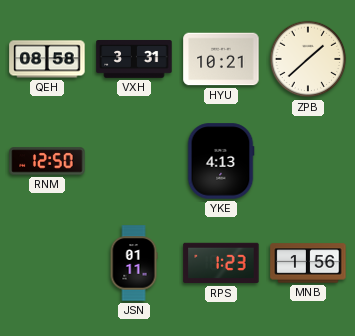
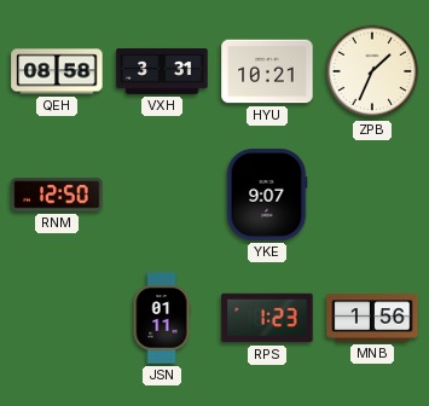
ZPB: 1:38 -> 1:34 (372, 71)
YKE: 4:13 -> 9:07 (267, 195)
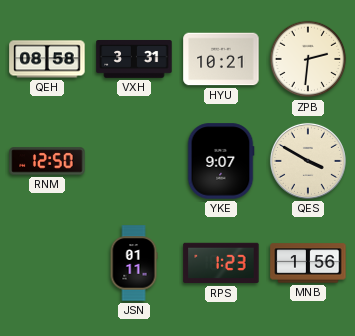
ZPB: 1:34 -> 2:31 (308, 59)
QES: none -> 3:50 (308, 161)
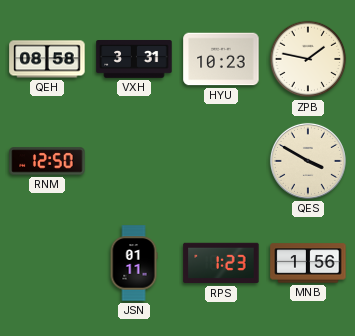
HYU: 10:21 -> 10:23 (221, 59)
ZPB: 2:31 -> 1:47 (308, 59)
YKE: 9:07 -> none (221, 161)
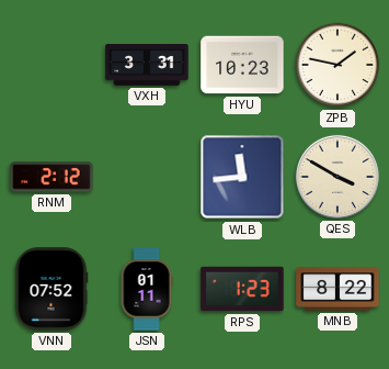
QEH: 08:58 -> none (47, 59)
RNM: 12:50 -> 2:12 (52, 177)
WLB: none -> 11:44 (242, 177)
VNN: none -> 07:52 (52, 289)
MNB: 1:56 -> 8:22 (337, 289)
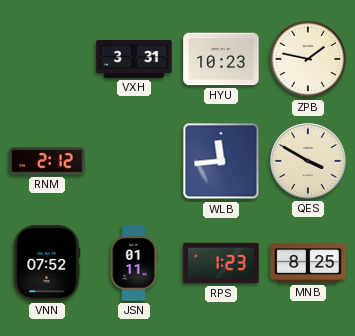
MNB: 8:22 -> 8:25 (308, 263)
